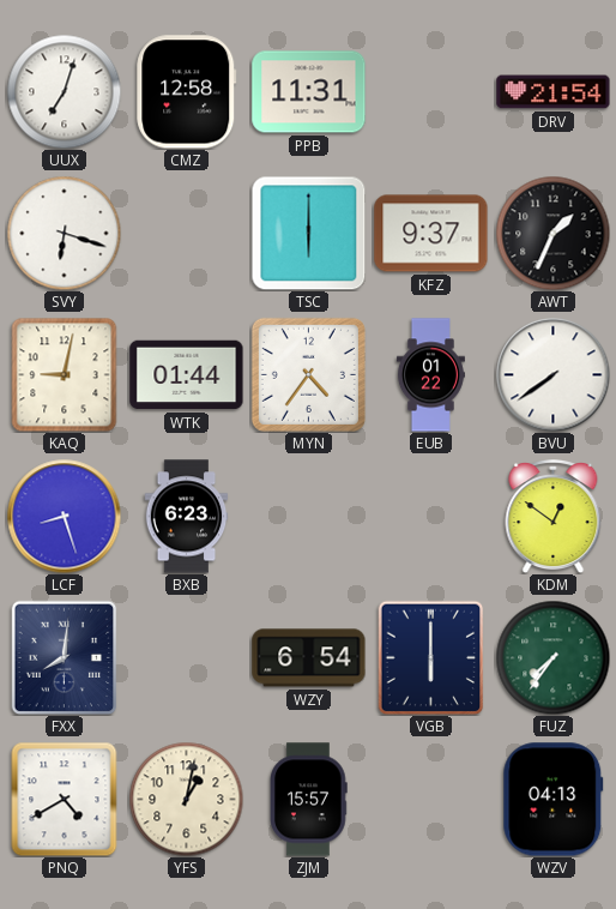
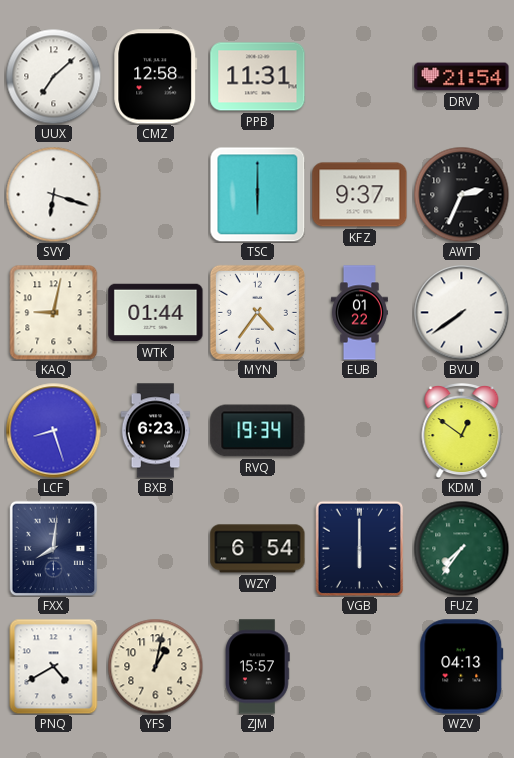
UUX: 7:03 -> 7:08 (53, 76)
AWT: 1:34 -> 2:34 (461, 194)
RVQ: none -> 19:34 (258, 431)
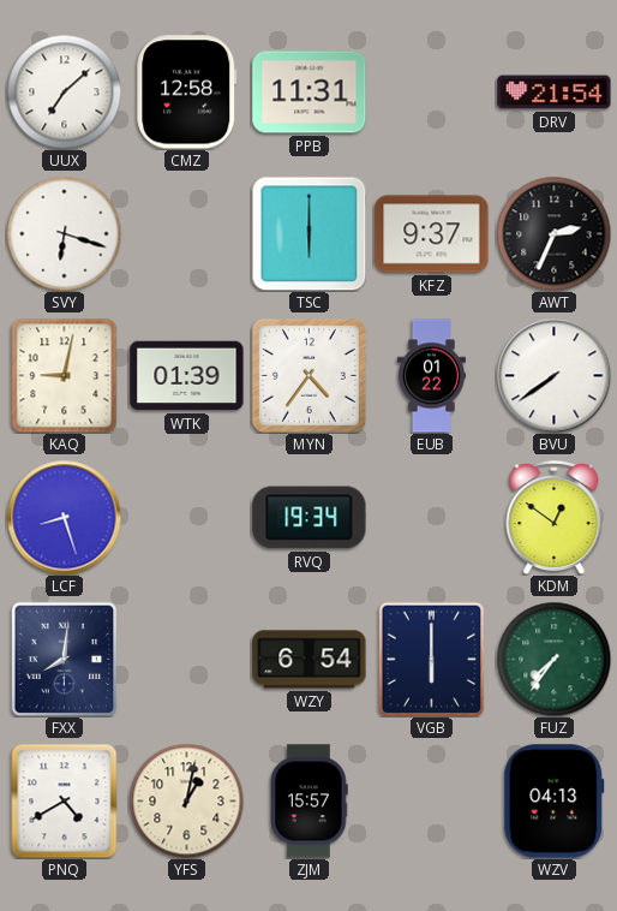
WTK: 01:44 -> 01:39 (187, 376)
BXB: 6:23 -> none (156, 431)
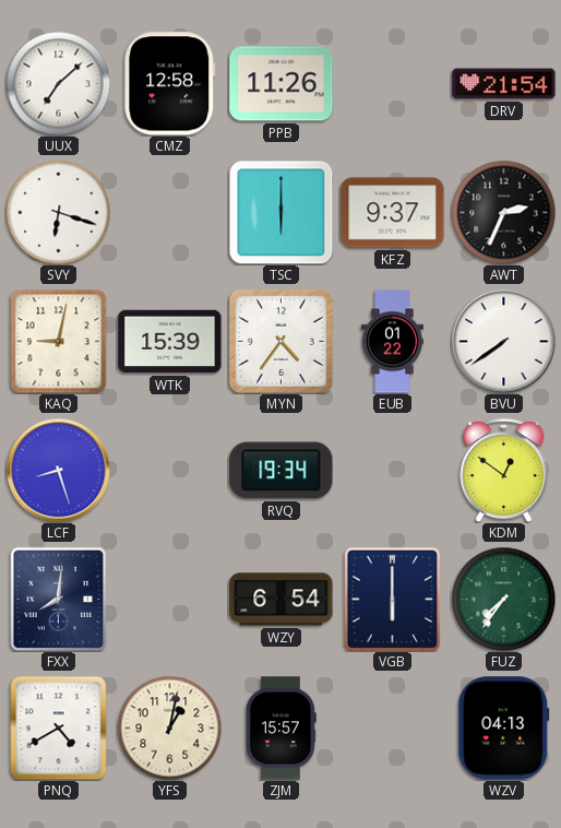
PPB: 11:31 -> 11:26 (282, 84)
WTK: 01:39 -> 15:39 (170, 342)
